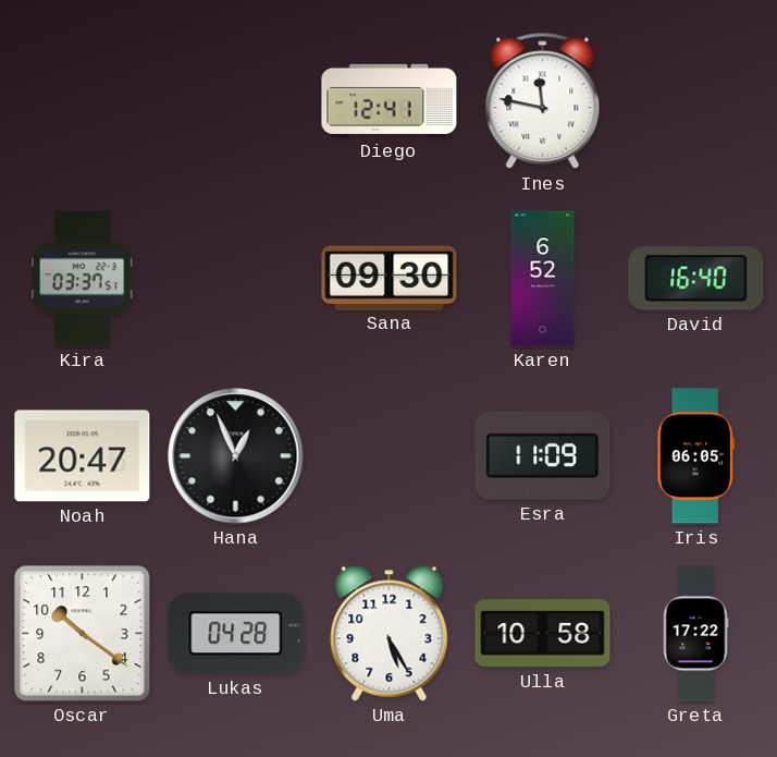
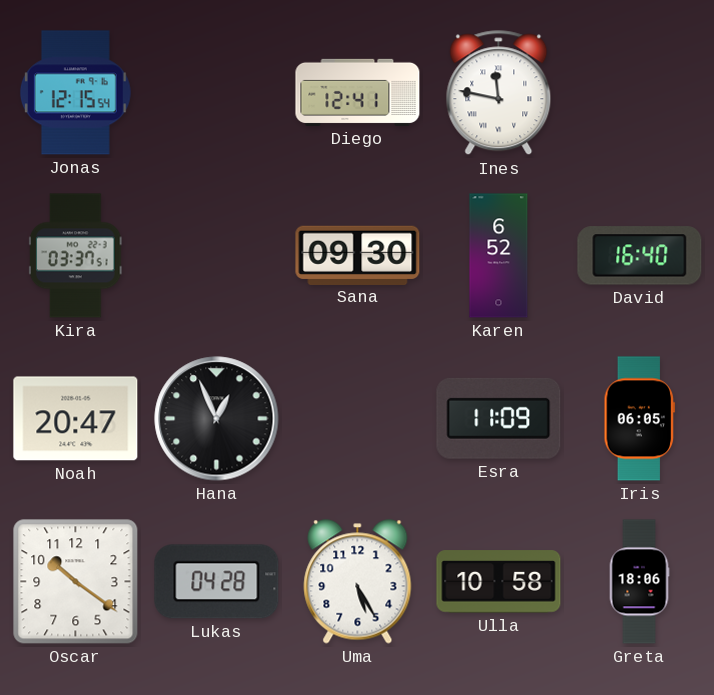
Jonas: none -> 12:15 (75, 93)
Greta: 17:22 -> 18:06 (639, 582)
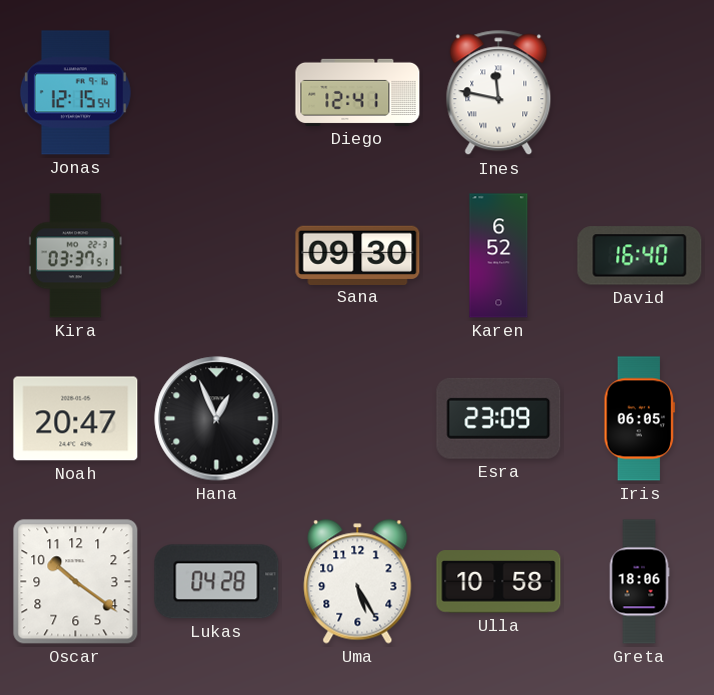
Esra: 11:09 -> 23:09 (499, 418)
